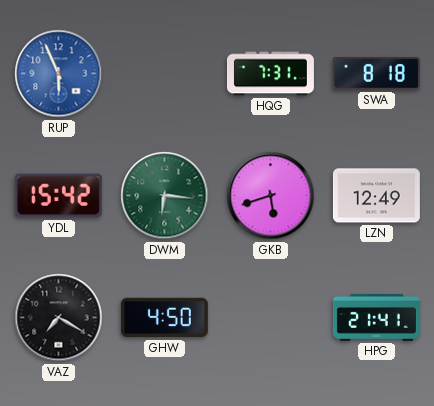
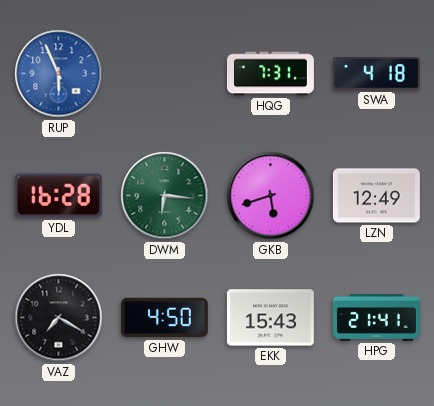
SWA: 8:18 -> 4:18 (376, 74)
YDL: 15:42 -> 16:28 (58, 196)
EKK: none -> 15:43 (270, 318)
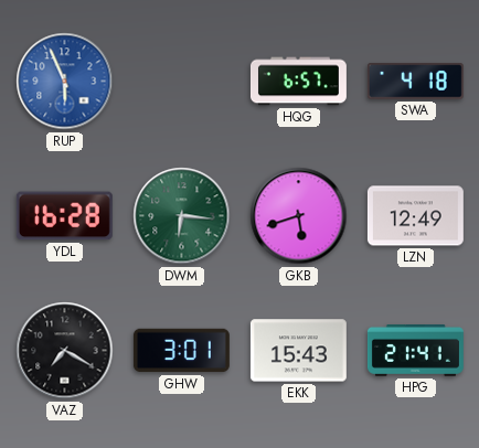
HQG: 7:31 -> 6:57 (298, 82)
GHW: 4:50 -> 3:01 (181, 351)
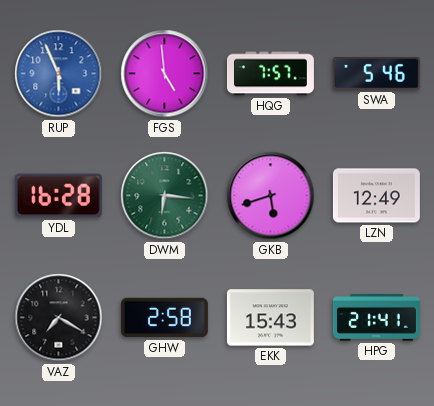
FGS: none -> 4:59 (165, 74)
HQG: 6:57 -> 7:57 (270, 74)
SWA: 4:18 -> 5:46 (376, 74)
GHW: 3:01 -> 2:58 (164, 318)
